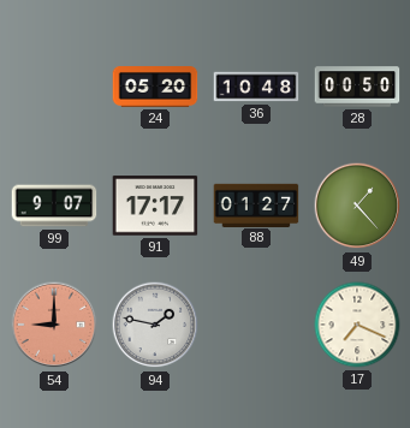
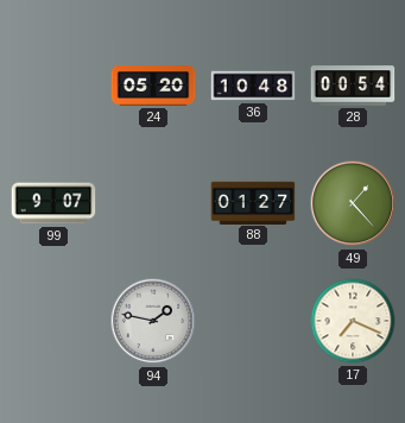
28: 00:50 -> 00:54 (353, 86)
91: 17:17 -> none (155, 206)
54: 9:00 -> none (54, 325)
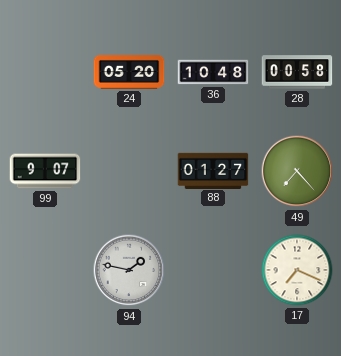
28: 00:54 -> 00:58 (297, 72)
49: 1:23 -> 7:23 (297, 171)
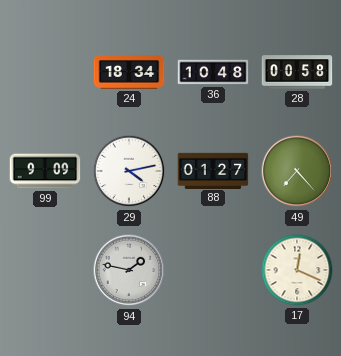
24: 05:20 -> 18:34 (129, 73)
99: 9:07 -> 9:09 (45, 171)
29: none -> 4:13 (129, 171)
17: 7:19 -> 12:19 (297, 270)
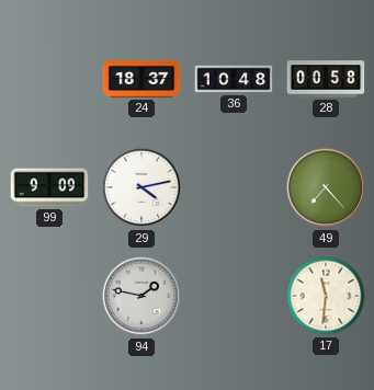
24: 18:34 -> 18:37 (141, 80)
88: 01:27 -> none (213, 170)
17: 12:19 -> 11:31 (326, 296)
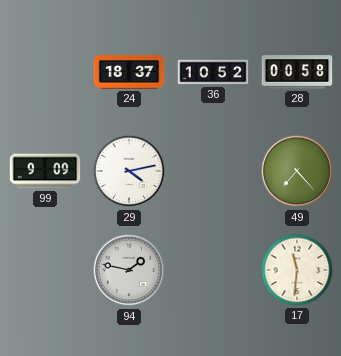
36: 10:48 -> 10:52 (213, 72)
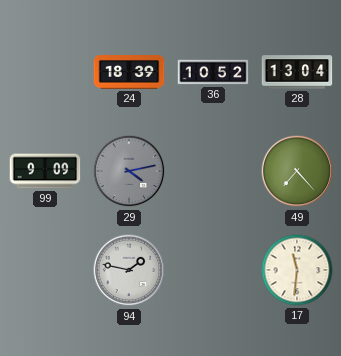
24: 18:37 -> 18:39 (129, 73)
28: 00:58 -> 13:04 (297, 72)
29 dial: white -> grey (129, 171)
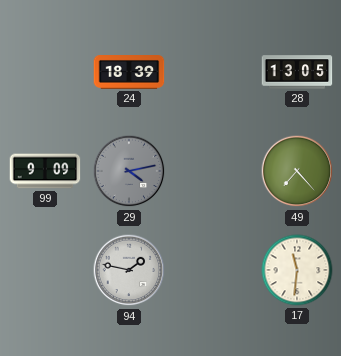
36: 10:52 -> none (213, 72)
28: 13:04 -> 13:05 (297, 72)
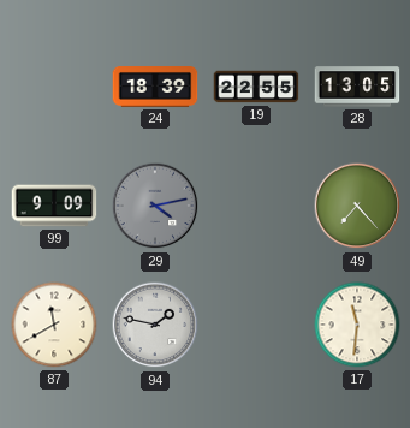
19: none -> 22:55 (256, 87)
87: none -> 11:40 (54, 325)
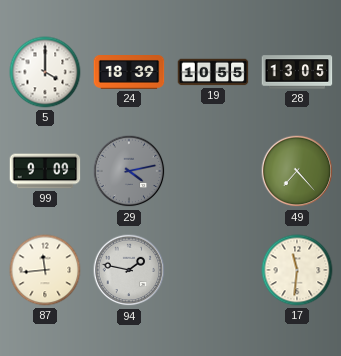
5: none -> 4:00 (45, 72)
19: 22:55 -> 10:55 (213, 72)
87: 11:40 -> 11:44 (45, 270)
